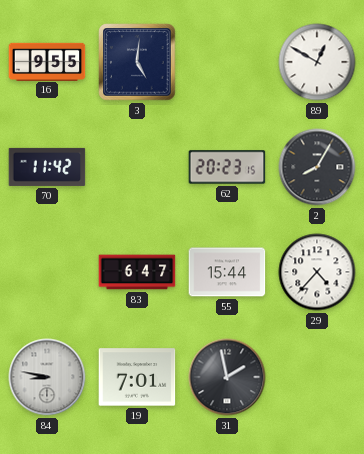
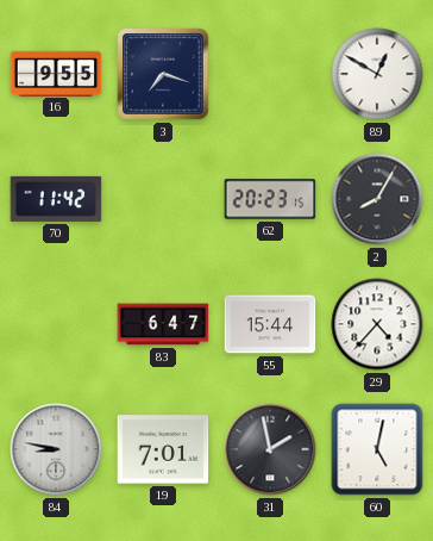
3: 5:01 -> 7:18 (163, 74)
60: none -> 5:02 (377, 449)
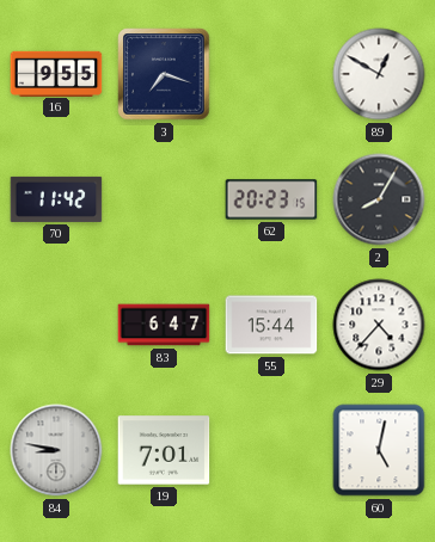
31: 1:58 -> none (270, 449)
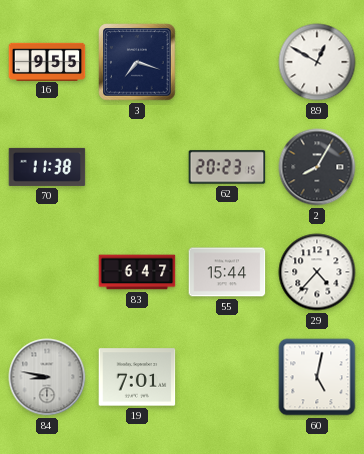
70: 11:42 -> 11:38 (47, 167)
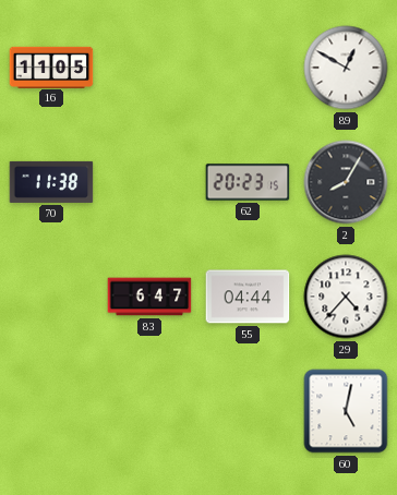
16: 9:55 -> 11:05 (51, 67)
3: 7:18 -> none (137, 62)
55: 15:44 -> 04:44 (248, 297)
84: 8:47 -> none (47, 377)
19: 7:01 -> none (137, 377)
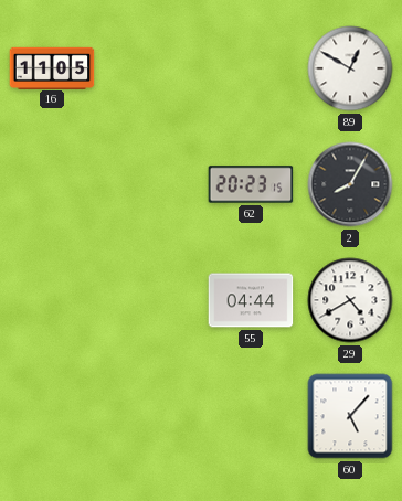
70: 11:38 -> none (51, 182)
83: 6:47 -> none (149, 297)
29: 4:37 -> 4:40 (350, 300)
60: 5:02 -> 5:07 (350, 416)
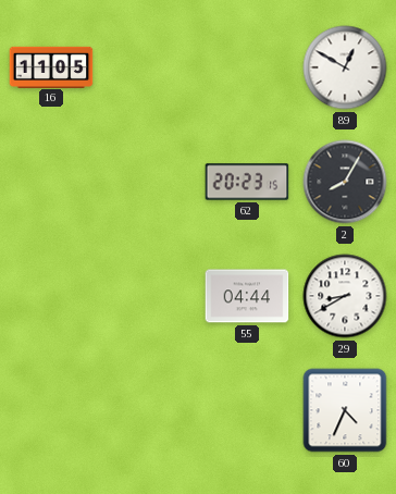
29: 4:40 -> 8:40 (345, 296)
60: 5:07 -> 4:34 (345, 410)
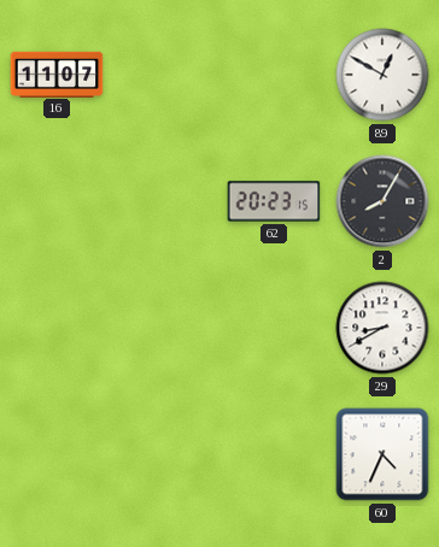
16: 11:05 -> 11:07 (57, 73)
55: 04:44 -> none (247, 296)
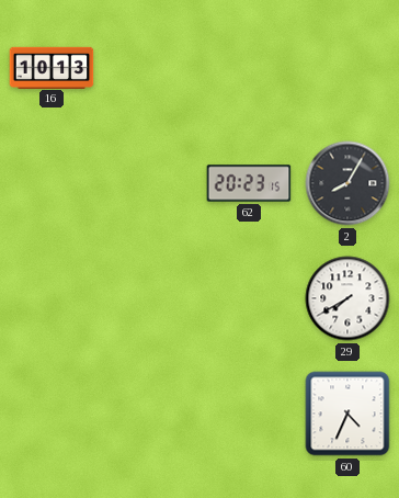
16: 11:07 -> 10:13 (52, 67)
89: 12:50 -> none (382, 75)
29: 8:40 -> 7:40 (347, 298)
